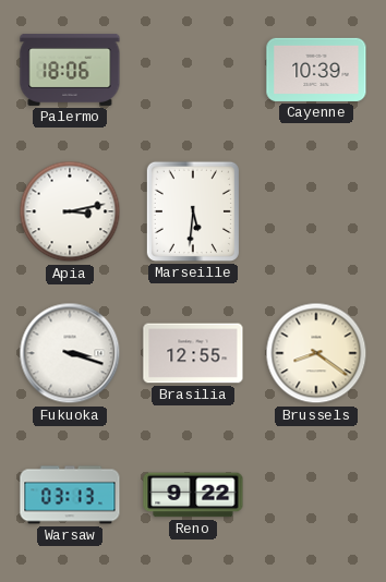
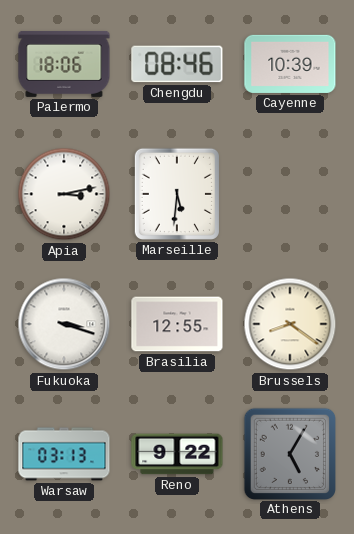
Chengdu: none -> 08:46 (177, 64)
Athens: none -> 5:05 (289, 453)
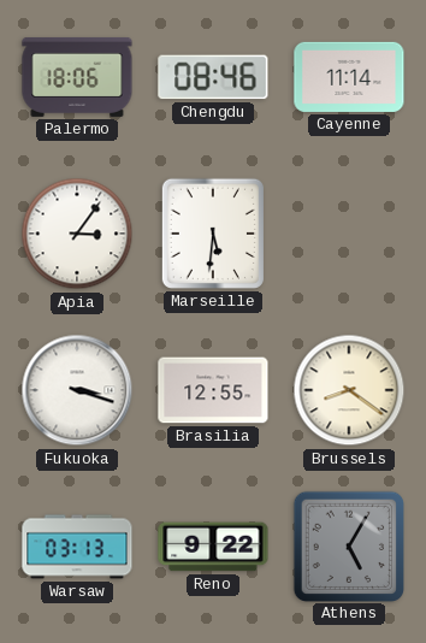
Cayenne: 10:39 -> 11:14 (349, 77)
Apia: 3:13 -> 3:06 (77, 234)
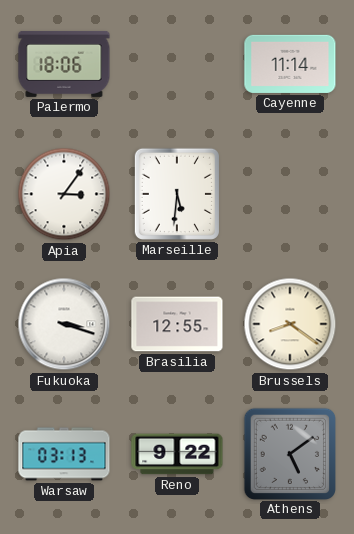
Chengdu: 08:46 -> none (213, 77)
Athens: 5:05 -> 5:09 (289, 453)
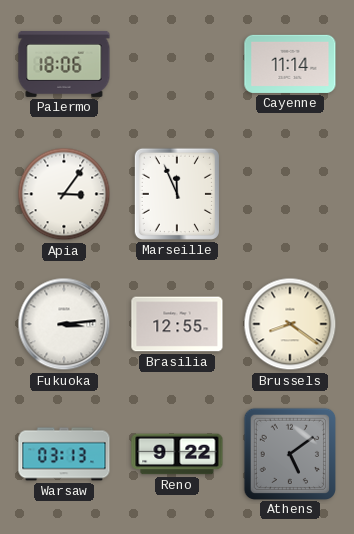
Marseille: 5:31 -> 11:56 (177, 194)
Fukuoka: 3:18 -> 3:14 (64, 324)
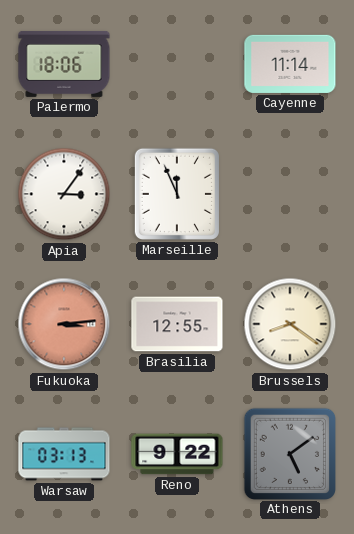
Fukuoka dial: white -> salmon (64, 324)
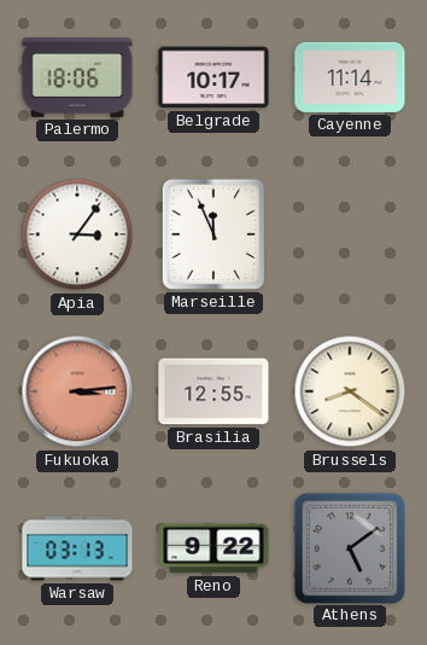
Belgrade: none -> 10:17 (213, 77)
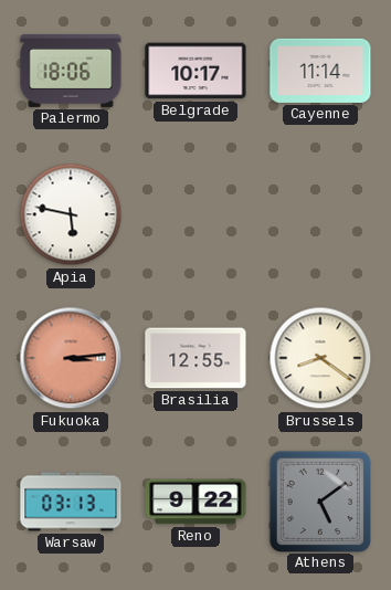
Apia: 3:06 -> 5:47 (71, 214)
Marseille: 11:56 -> none (213, 234)
